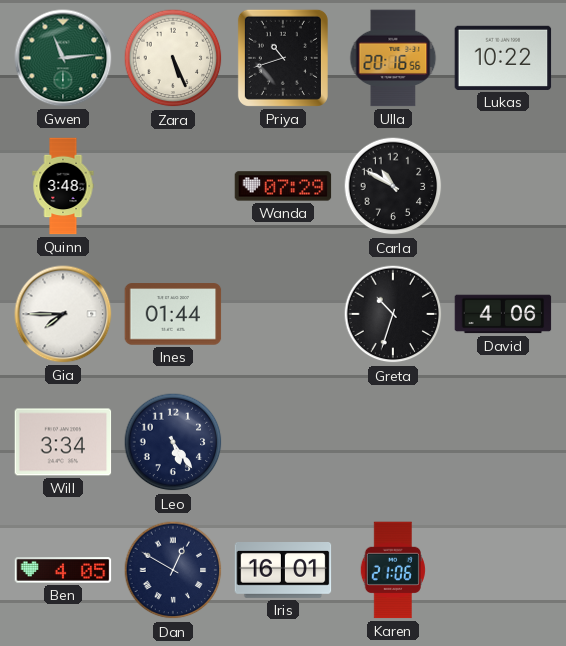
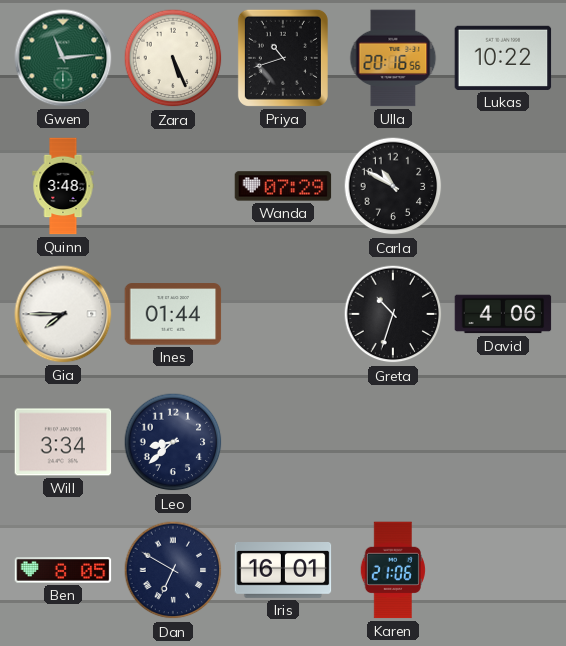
Leo: 5:24 -> 8:38 (173, 442)
Ben: 4:05 -> 8:05 (63, 570)
Dan: 12:50 -> 6:50 (173, 570)
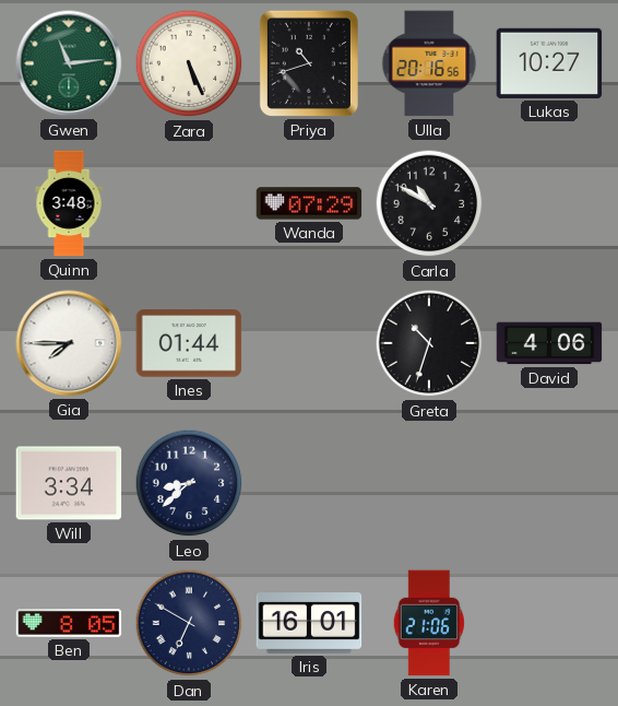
Lukas: 10:22 -> 10:27 (549, 63)
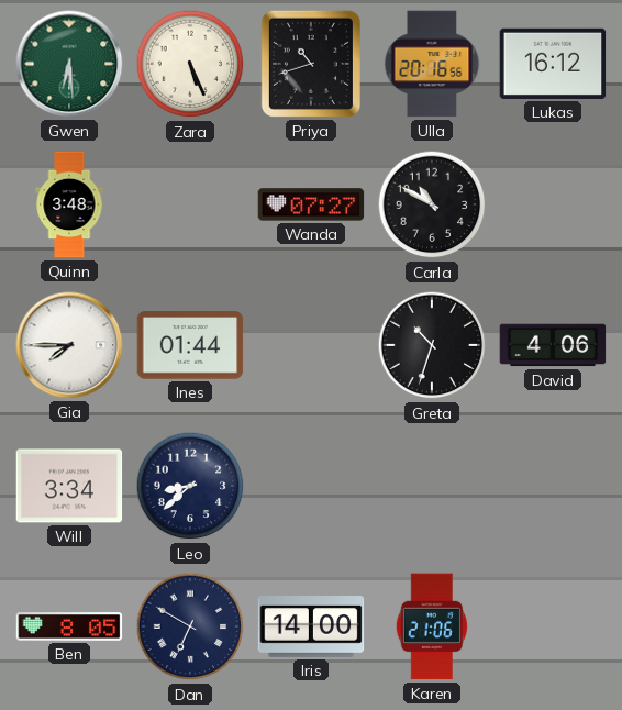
Gwen: 11:14 -> 6:29 (69, 64)
Lukas: 10:27 -> 16:12 (553, 64)
Wanda: 07:29 -> 07:27 (311, 204)
Iris: 16:01 -> 14:00 (311, 628)
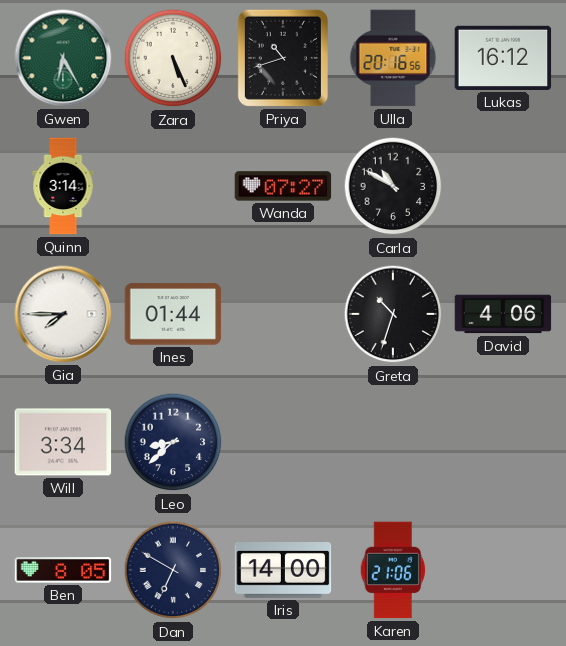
Gwen: 6:29 -> 6:25 (63, 58)
Quinn: 3:48 -> 3:14 (63, 186)
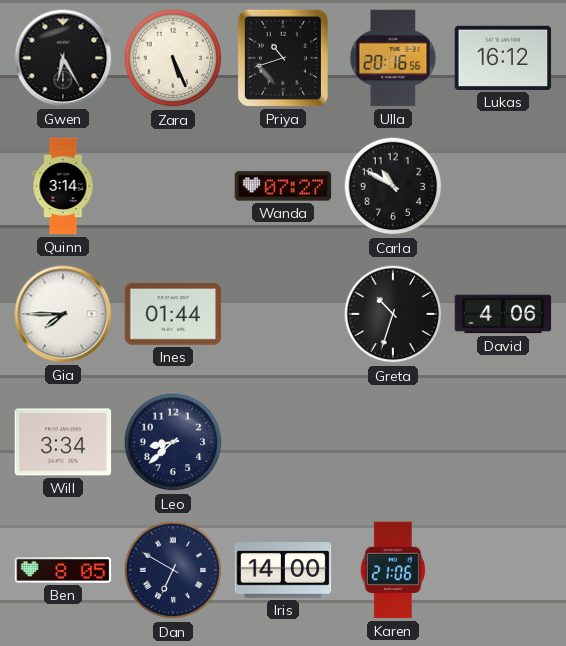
Gwen dial: green -> black (63, 58)
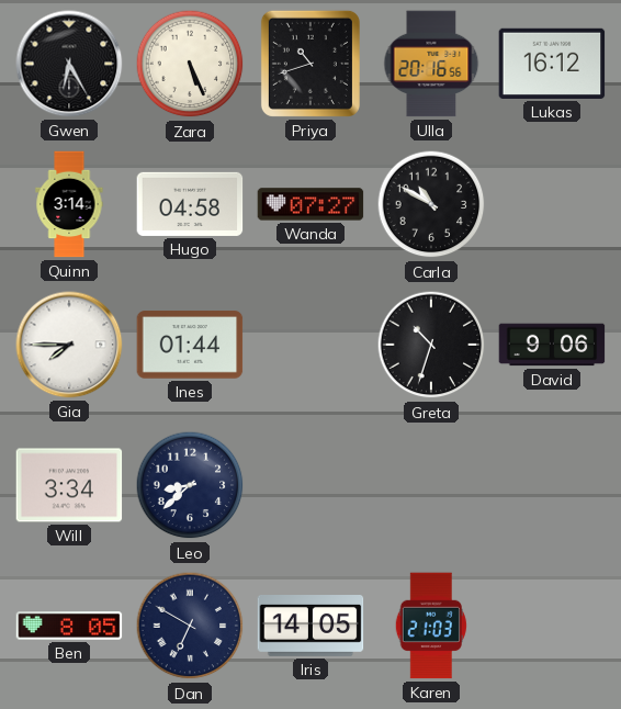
Hugo: none -> 04:58 (190, 204)
David: 4:06 -> 9:06 (552, 345)
Iris: 14:00 -> 14:05 (310, 627)
Karen: 21:06 -> 21:03 (431, 626)
